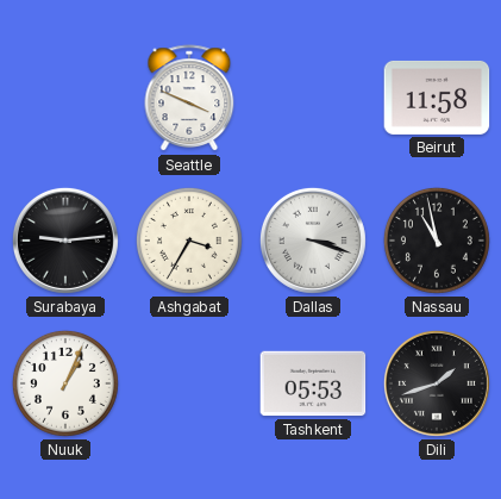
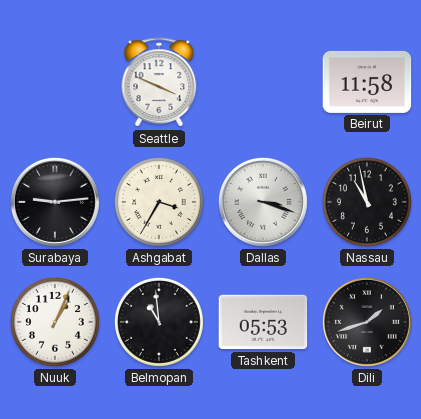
Belmopan: none -> 10:59 (159, 322)
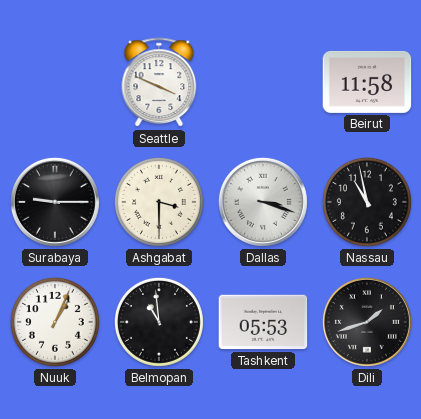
Surabaya: 9:14 -> 9:15 (55, 202)
Ashgabat: 3:35 -> 3:30 (159, 202)
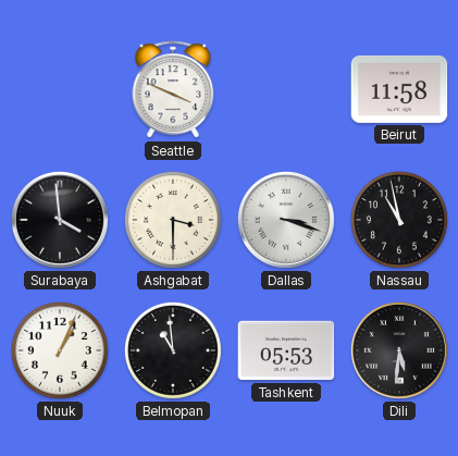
Surabaya: 9:15 -> 3:59 (60, 220)
Dili: 1:42 -> 5:31 (399, 350)
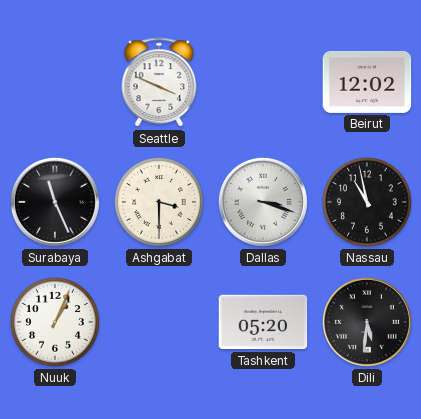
Beirut: 11:58 -> 12:02 (367, 82)
Surabaya: 3:59 -> 11:26 (55, 202)
Belmopan: 10:59 -> none (173, 350)
Tashkent: 05:53 -> 05:20 (263, 322)
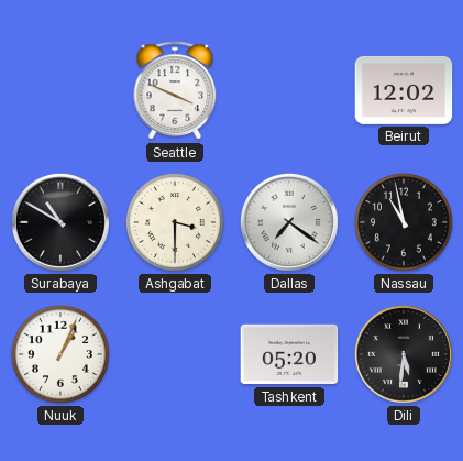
Surabaya: 11:26 -> 10:50 (60, 222)
Dallas: 3:18 -> 7:21 (289, 222)
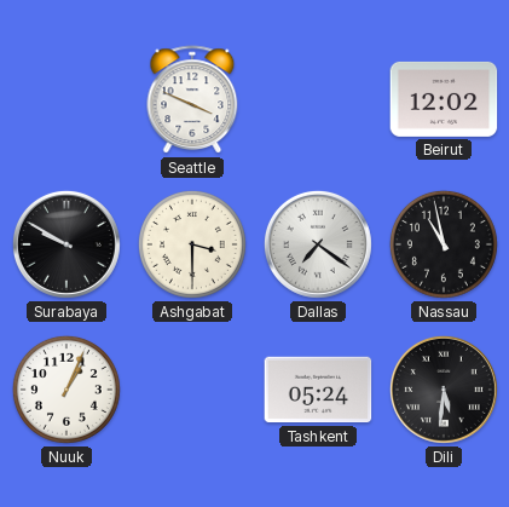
Surabaya: 10:50 -> 9:50 (66, 244)
Tashkent: 05:20 -> 05:24 (318, 390)
